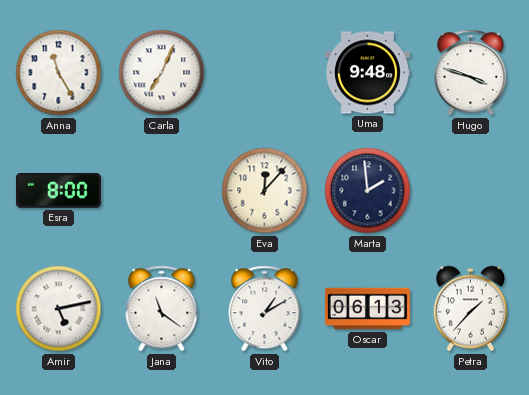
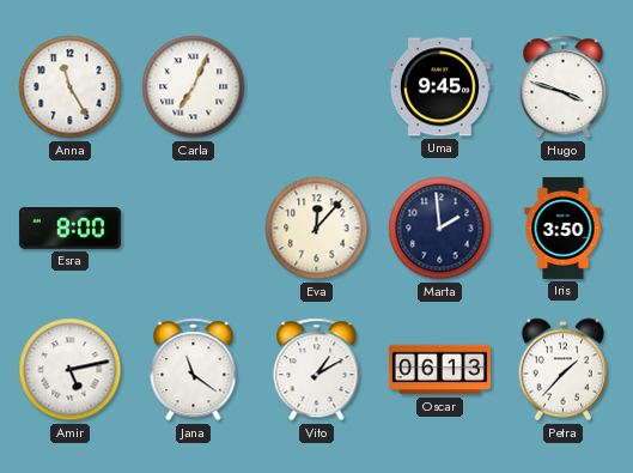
Uma: 9:48 -> 9:45 (439, 87)
Iris: none -> 3:50 (564, 228)
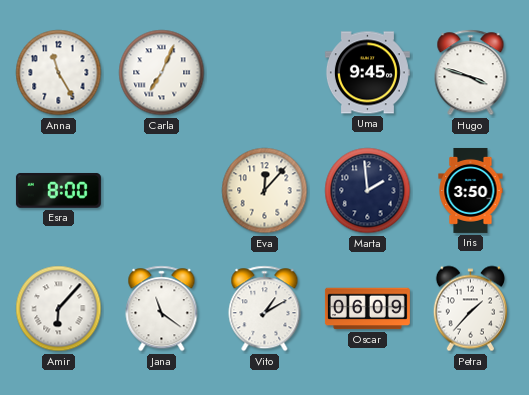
Amir: 5:13 -> 6:07 (59, 309)
Oscar: 06:13 -> 06:09 (367, 309)
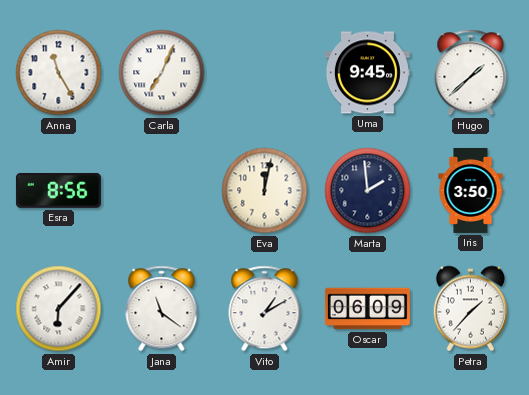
Hugo: 3:48 -> 1:38 (471, 73)
Esra: 8:00 -> 8:56 (58, 190)
Eva: 12:07 -> 12:02 (265, 191)
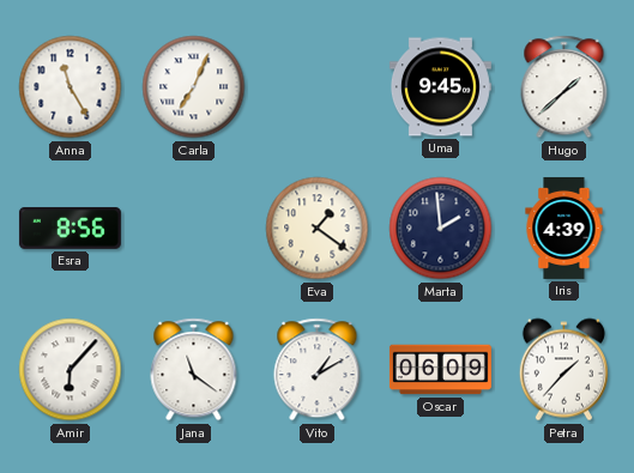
Eva: 12:02 -> 1:21 (318, 229)
Iris: 3:50 -> 4:39 (564, 228)
